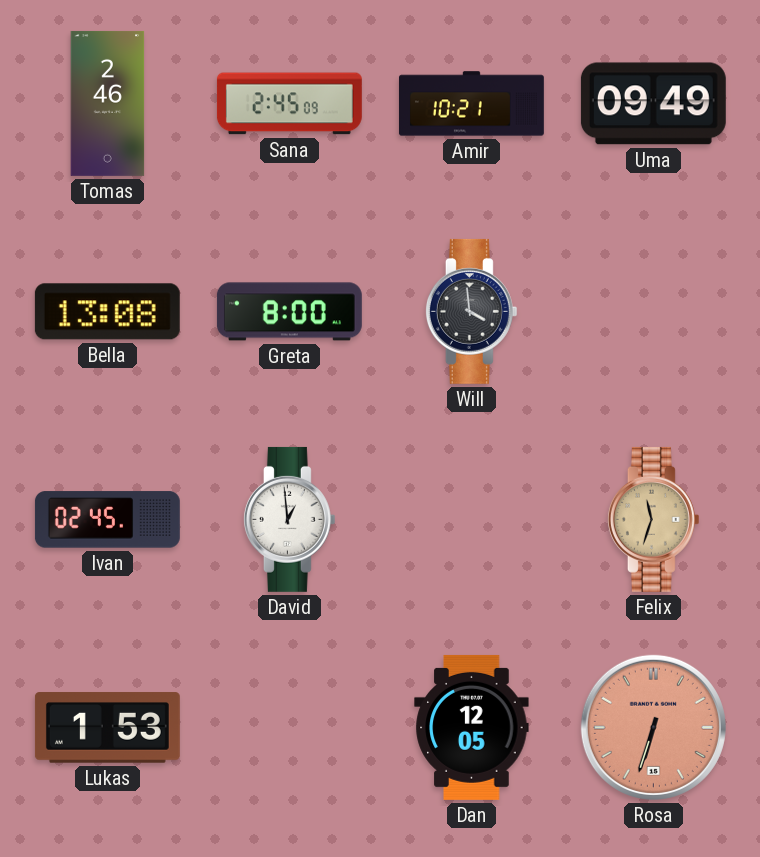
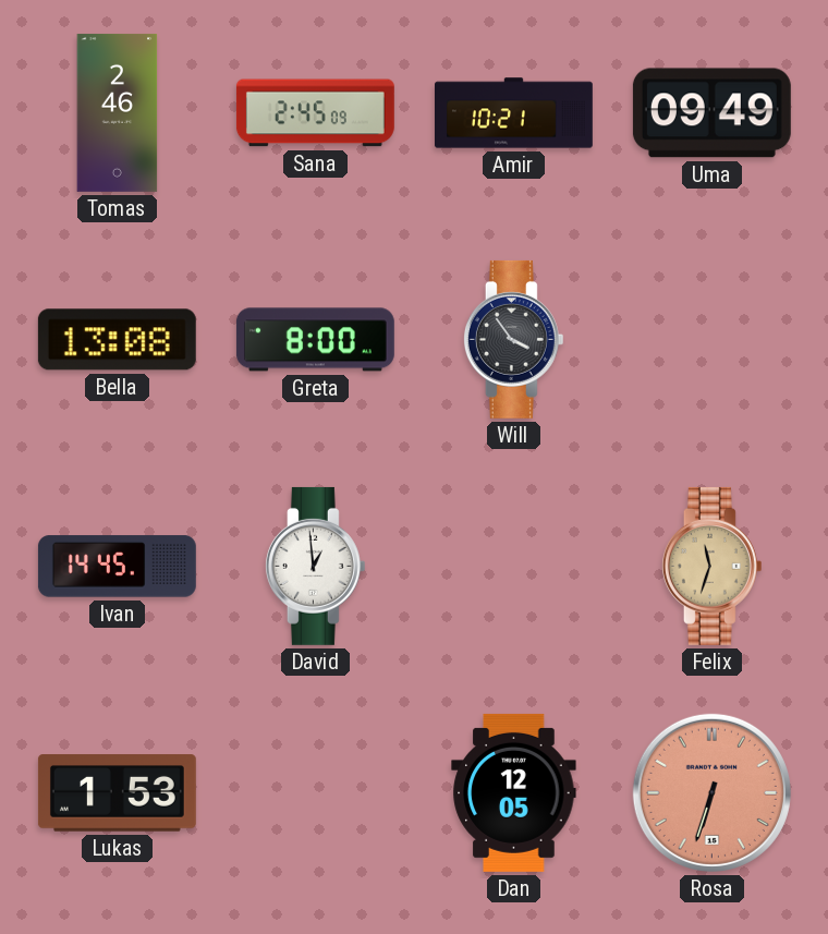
Will: 3:59 -> 3:54 (513, 339)
Ivan: 02:45 -> 14:45 (117, 567)
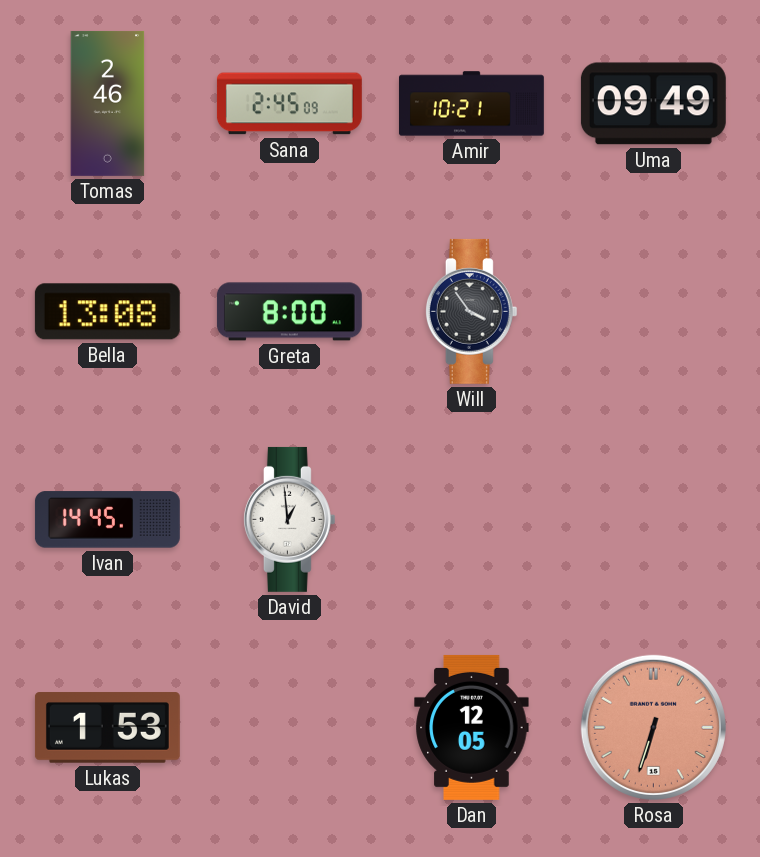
Felix: 11:33 -> none (711, 566)
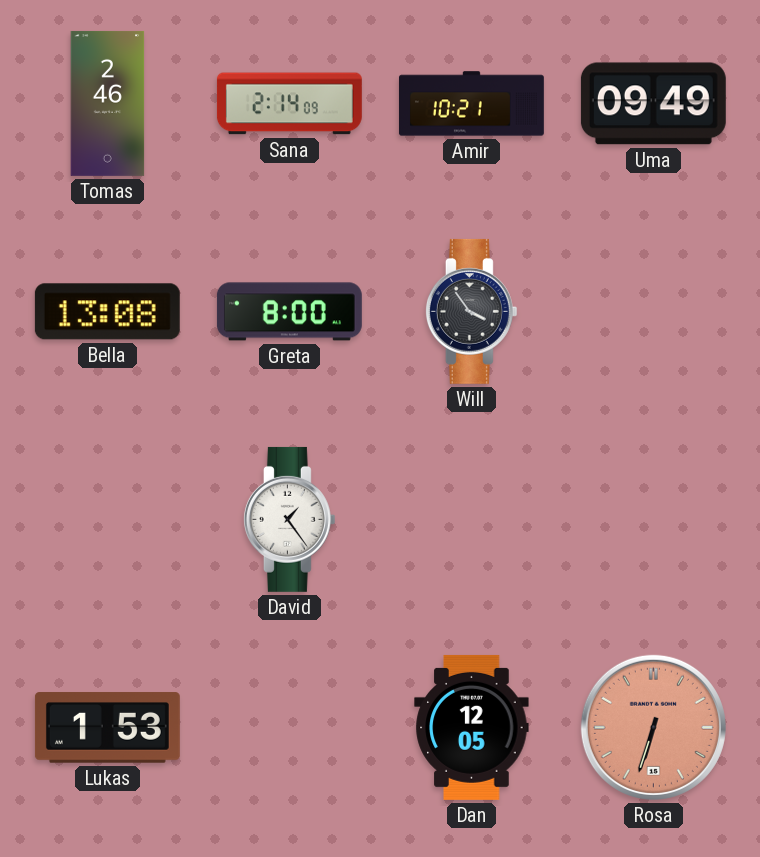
Sana: 2:45 -> 2:14 (289, 104)
Ivan: 14:45 -> none (107, 520)
David: 12:59 -> 1:24 (289, 519)
